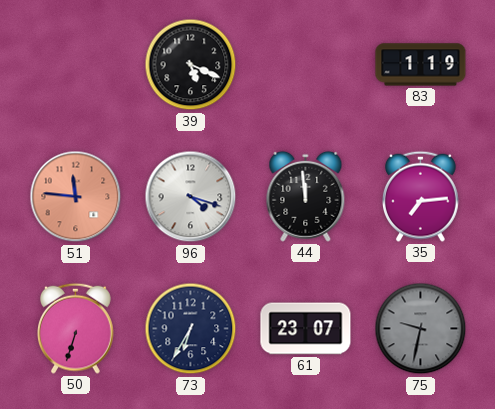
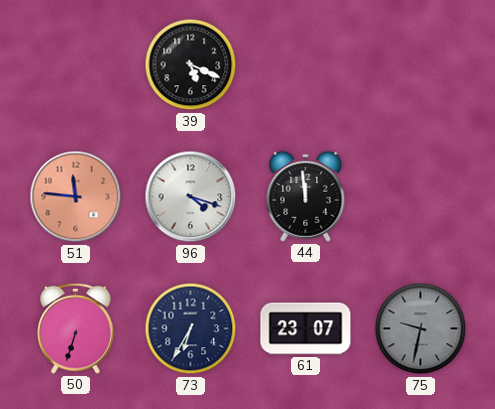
83: 1:19 -> none (421, 65)
35: 7:14 -> none (421, 196)
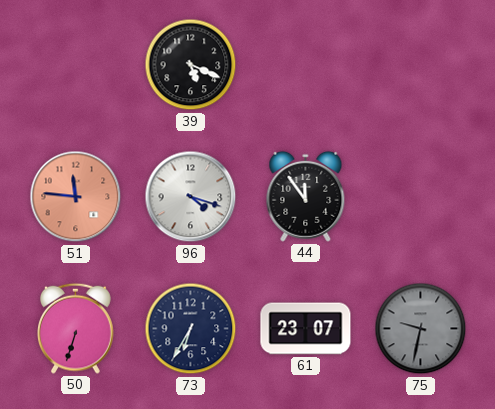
44: 11:59 -> 11:54 (306, 196)
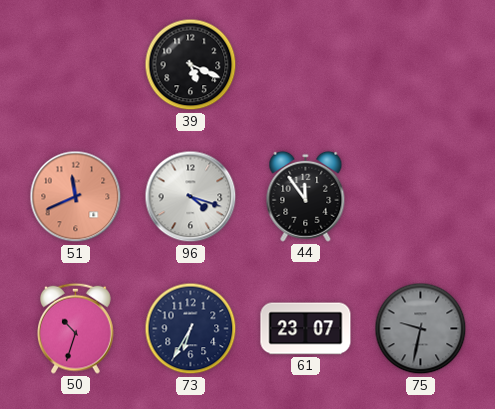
51: 11:46 -> 11:41 (76, 197)
50: 6:33 -> 10:33 (76, 328)
